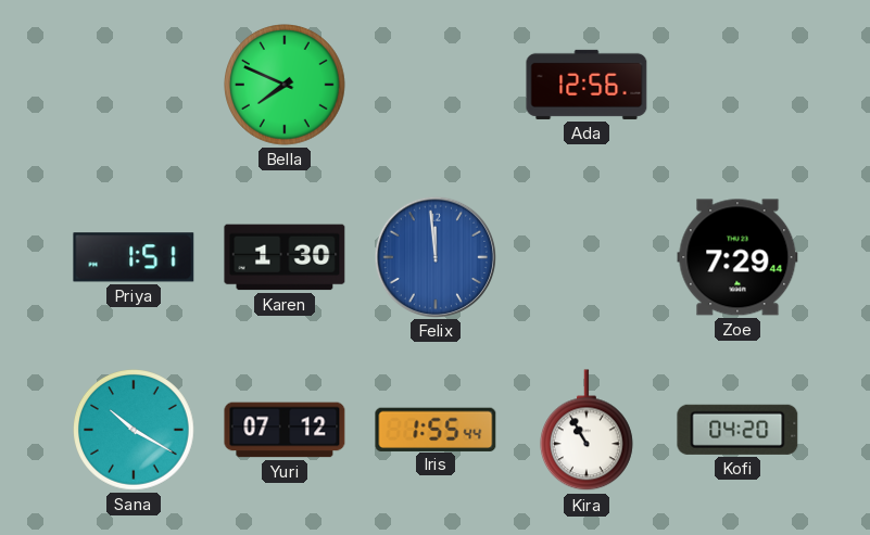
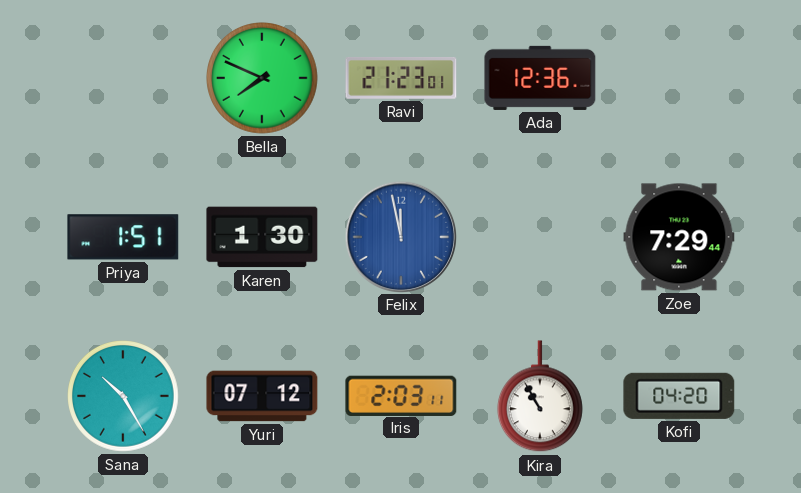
Ravi: none -> 21:23 (401, 78)
Ada: 12:56 -> 12:36 (540, 78)
Felix: 11:59 -> 11:58 (400, 236)
Sana: 10:20 -> 10:25 (124, 397)
Iris: 1:55 -> 2:03 (401, 395)
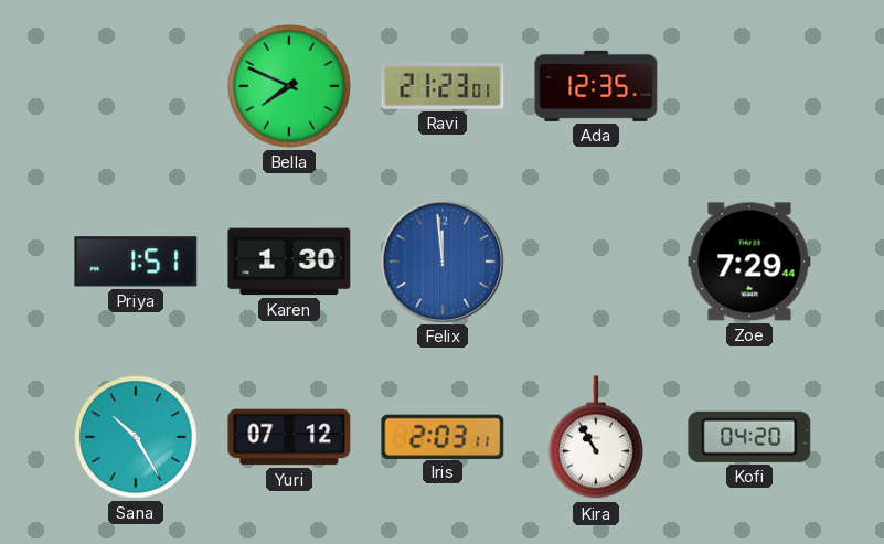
Ada: 12:36 -> 12:35 (596, 86)
Felix: 11:58 -> 11:59 (441, 260)
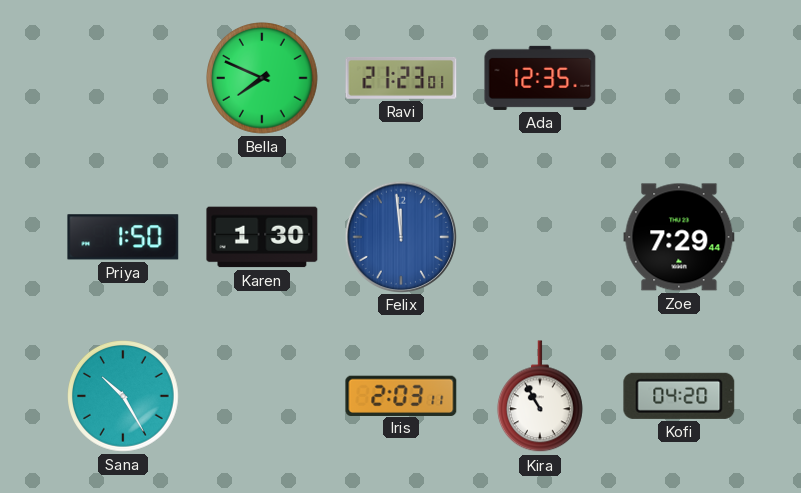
Priya: 1:51 -> 1:50 (123, 237)
Yuri: 07:12 -> none (289, 437)
